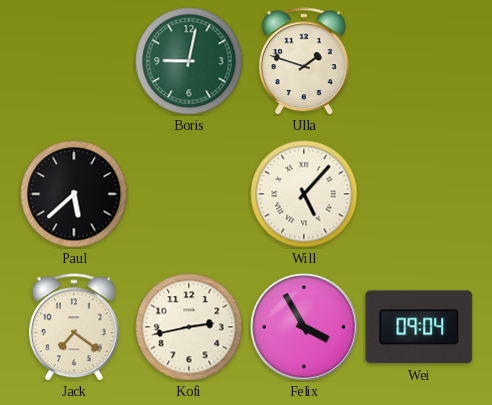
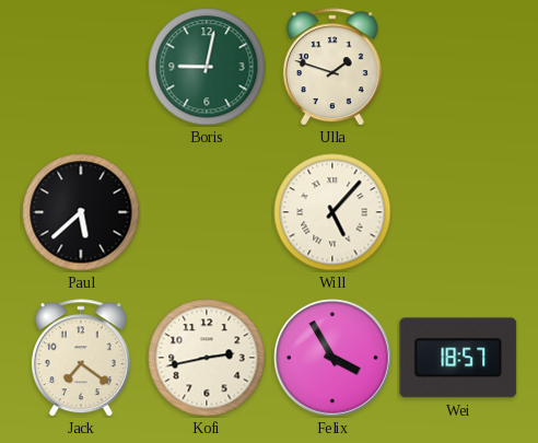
Wei: 09:04 -> 18:57 (458, 358)
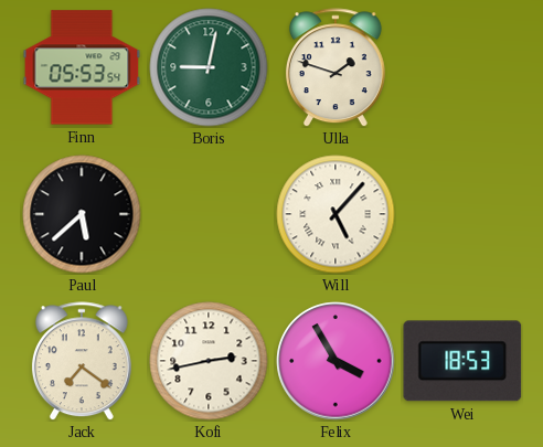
Finn: none -> 05:53 (82, 67)
Wei: 18:57 -> 18:53 (462, 361)
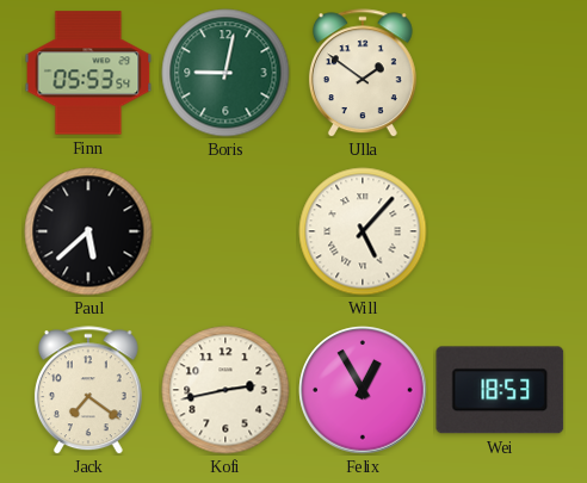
Ulla: 1:48 -> 1:51 (363, 73)
Felix: 3:55 -> 12:55 (363, 390)
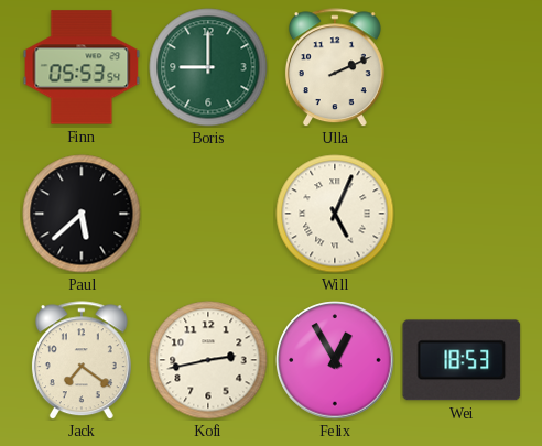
Boris: 9:02 -> 9:00 (208, 67)
Ulla: 1:51 -> 2:11 (335, 67)
Will: 5:07 -> 5:04 (335, 214)
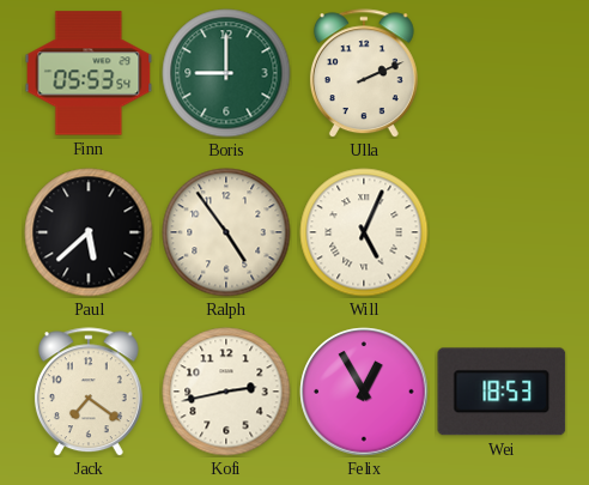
Ralph: none -> 4:54 (226, 232)
